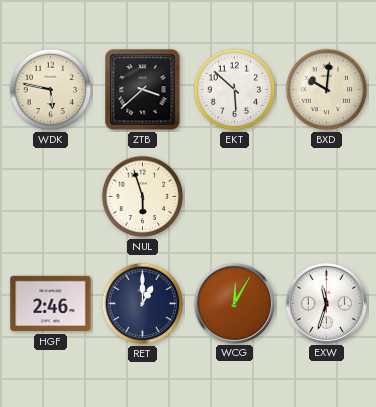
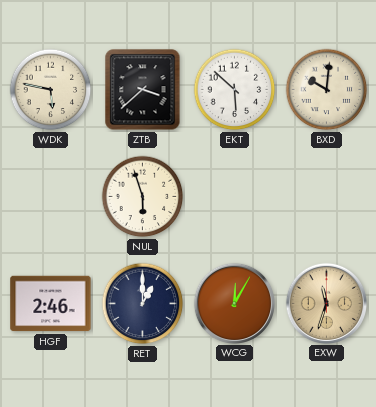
EXW dial: white -> champagne (326, 303)
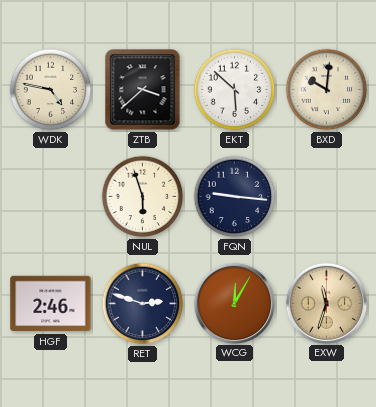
WDK: 5:47 -> 4:47 (51, 90)
FQN: none -> 9:16 (235, 197)
RET: 1:00 -> 2:48 (143, 304)
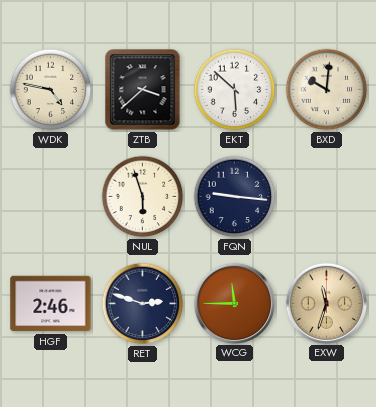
WCG: 12:05 -> 11:45 (234, 303)
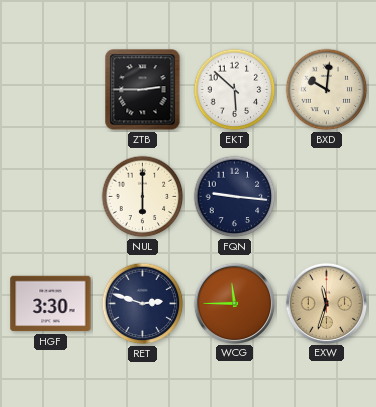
WDK: 4:47 -> none (51, 90)
ZTB: 3:38 -> 2:45 (143, 90)
NUL: 5:57 -> 6:00 (143, 197)
HGF: 2:46 -> 3:30 (51, 304)
